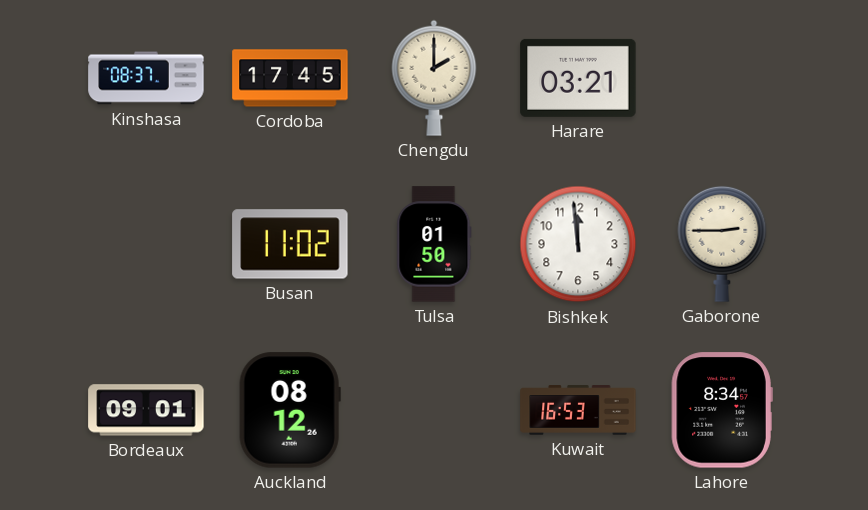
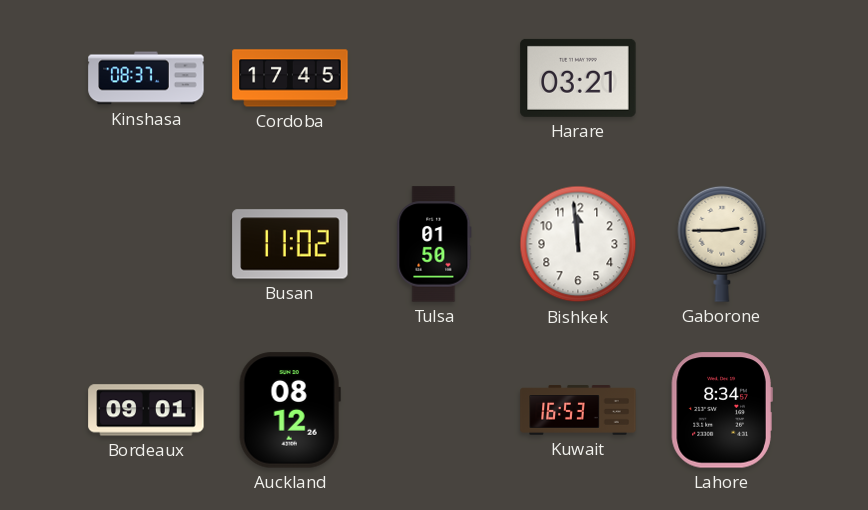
Chengdu: 2:00 -> none (434, 78)
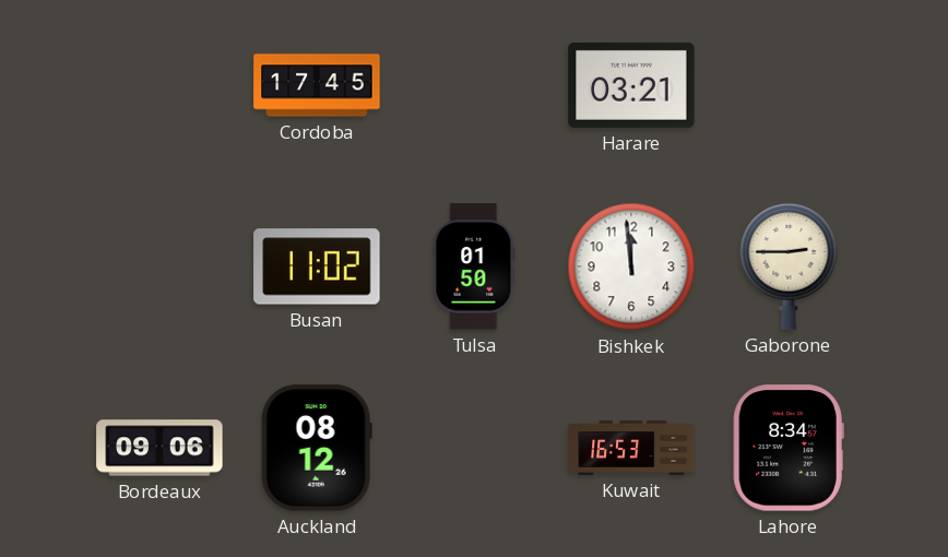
Kinshasa: 08:37 -> none (146, 78)
Bordeaux: 09:01 -> 09:06 (159, 448)
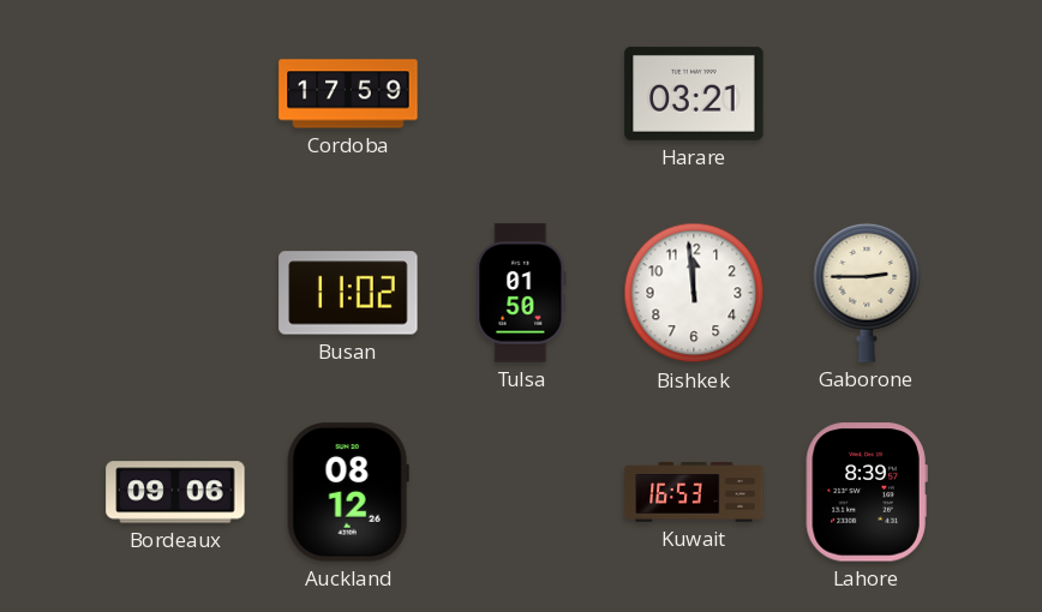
Cordoba: 17:45 -> 17:59 (348, 94)
Lahore: 8:34 -> 8:39 (867, 492)
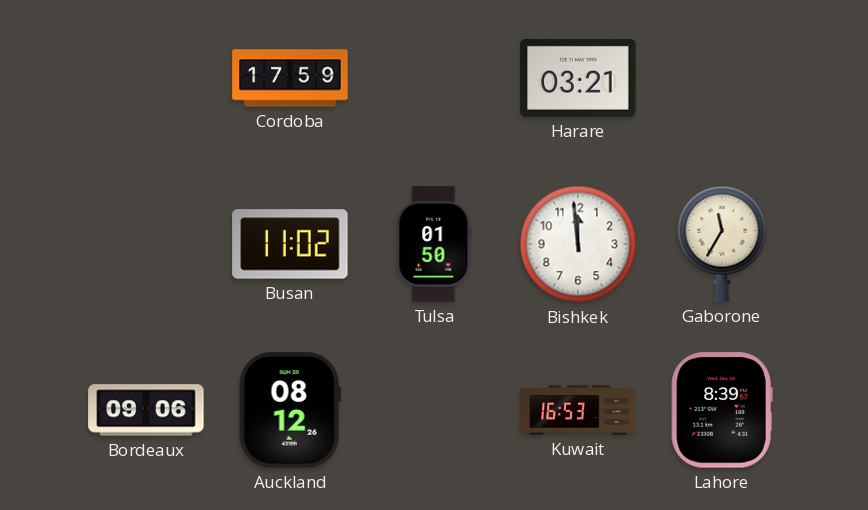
Gaborone: 2:45 -> 11:35 (722, 244)
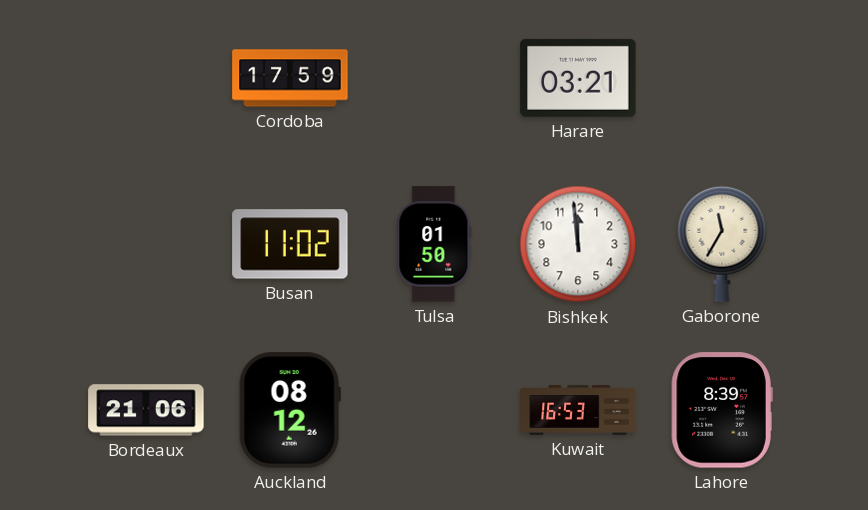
Bordeaux: 09:06 -> 21:06 (146, 410)
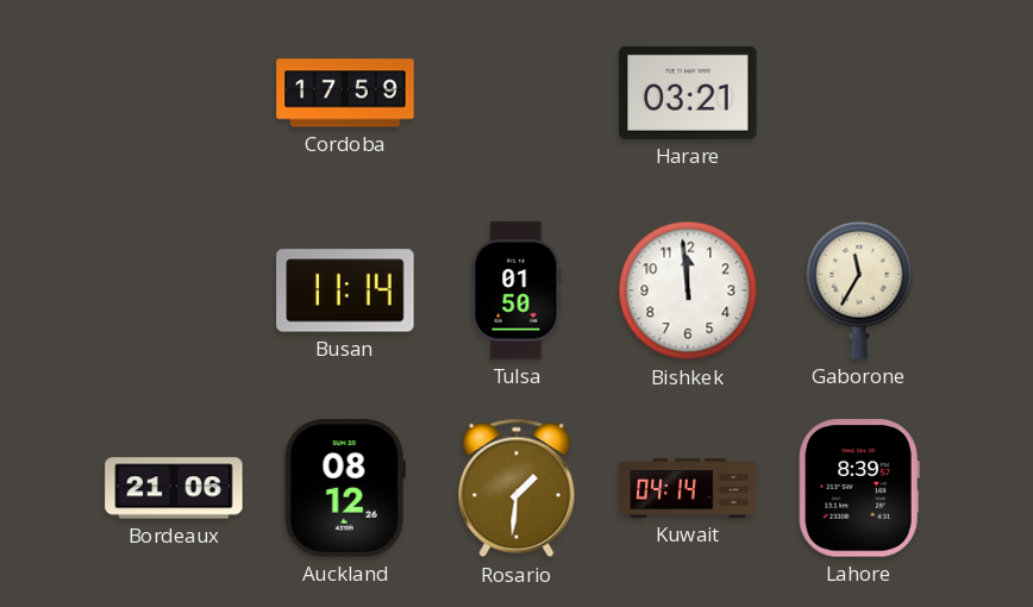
Busan: 11:02 -> 11:14 (345, 290)
Rosario: none -> 1:31 (516, 488)
Kuwait: 16:53 -> 04:14 (688, 488)
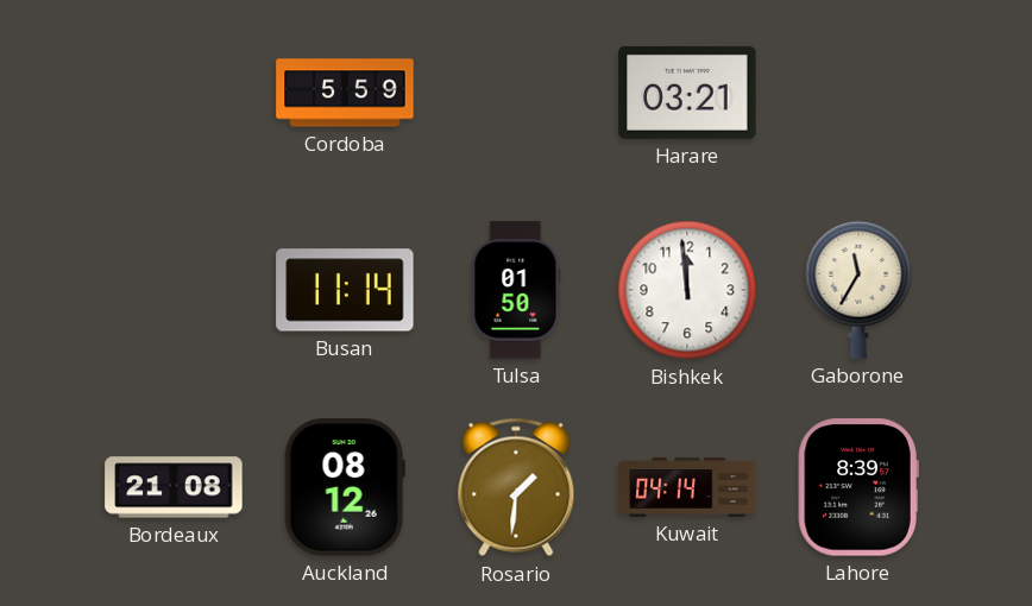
Cordoba: 17:59 -> 5:59 (345, 93)
Bordeaux: 21:06 -> 21:08 (174, 487)
